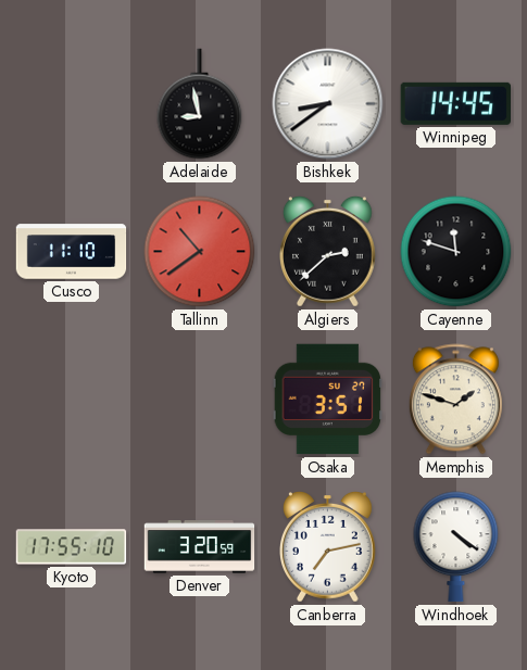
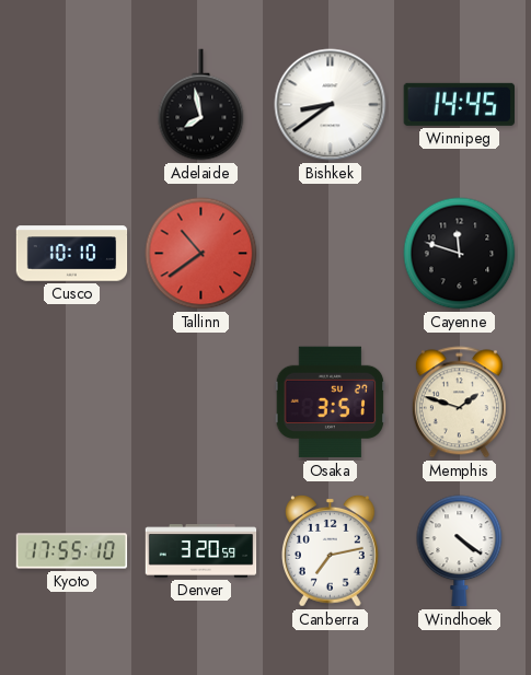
Adelaide: 8:58 -> 7:58 (201, 105)
Cusco: 11:10 -> 10:10 (72, 254)
Algiers: 2:38 -> none (328, 252)
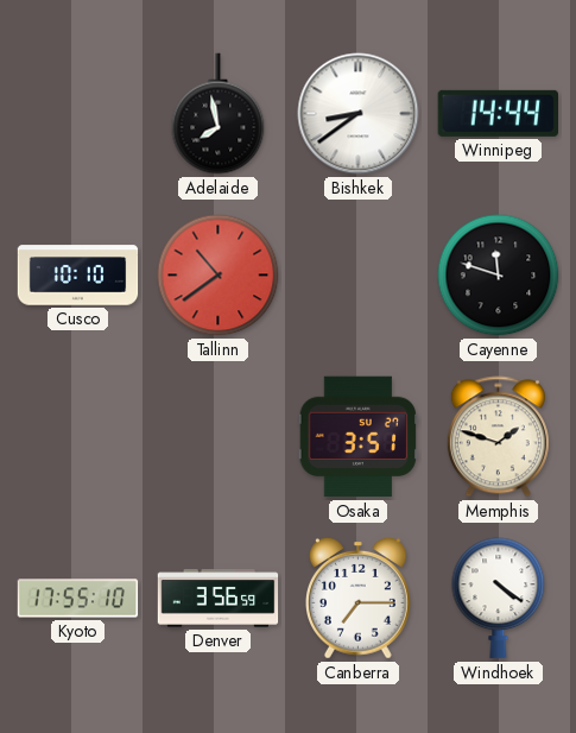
Winnipeg: 14:45 -> 14:44 (498, 113)
Denver: 3:20 -> 3:56 (219, 599)
Canberra: 7:13 -> 7:15 (359, 599)
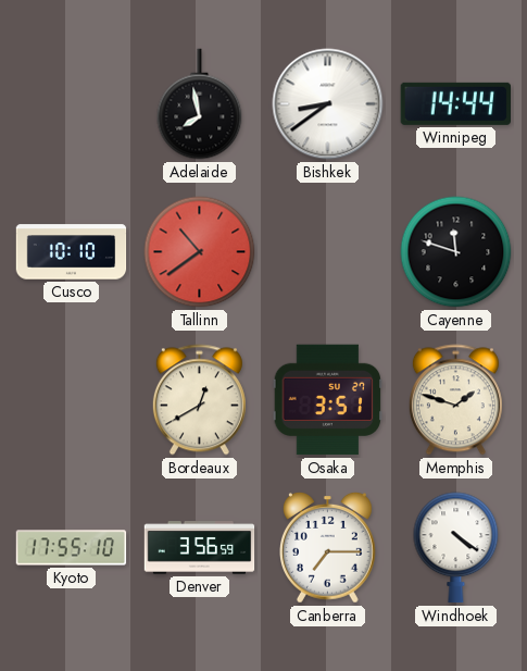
Bordeaux: none -> 12:40 (199, 400)
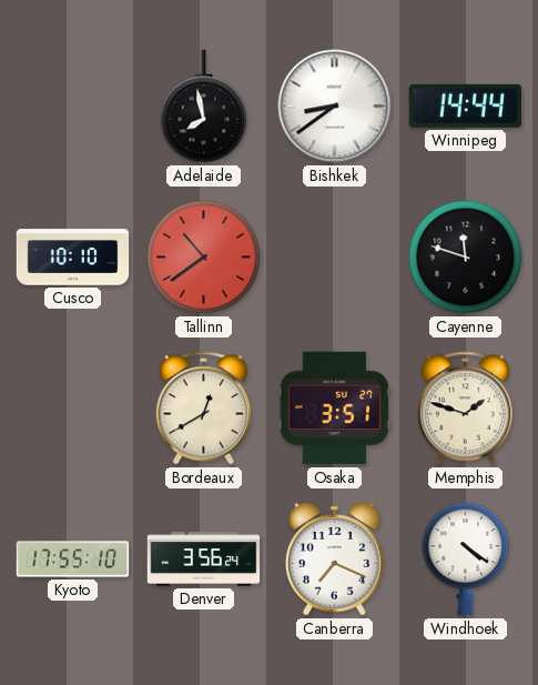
Denver: 3:56:59 -> 3:56:24 (204, 560)
Canberra: 7:15 -> 7:19 (335, 560)
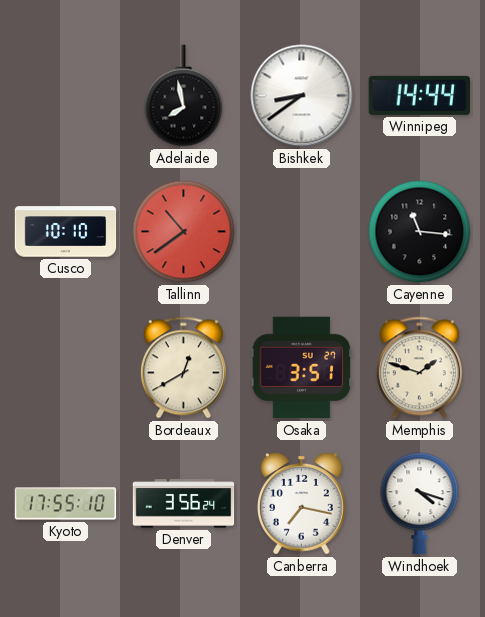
Cayenne: 11:48 -> 11:16 (420, 232)
Canberra: 7:19 -> 7:17 (302, 504)
Windhoek: 4:21 -> 4:18 (420, 504)
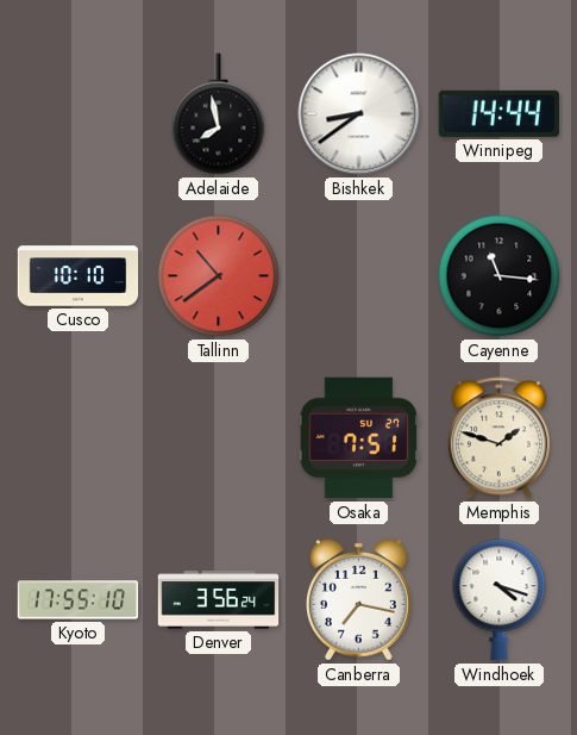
Bordeaux: 12:40 -> none (183, 368)
Osaka: 3:51 -> 7:51 (359, 438)
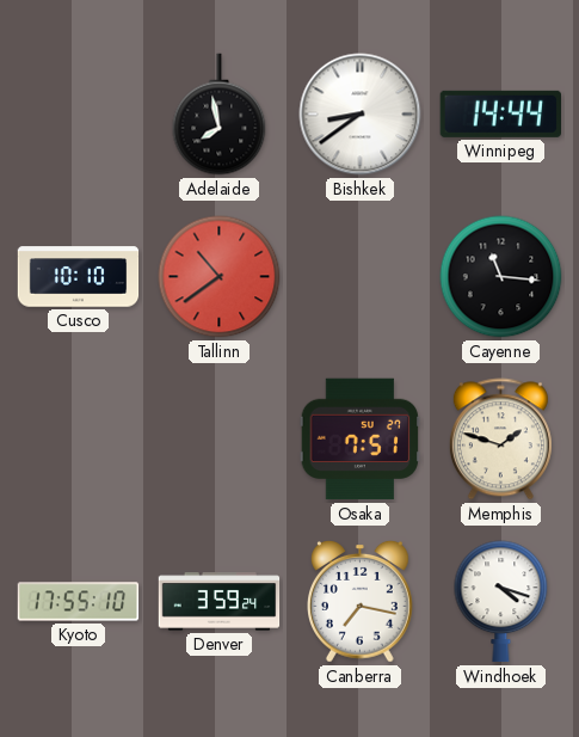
Denver: 3:56 -> 3:59 (220, 602)
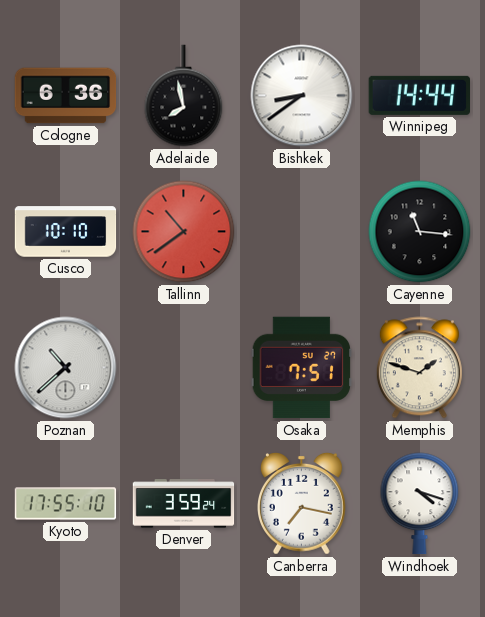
Cologne: none -> 6:36 (66, 96)
Poznan: none -> 10:38 (66, 368)
